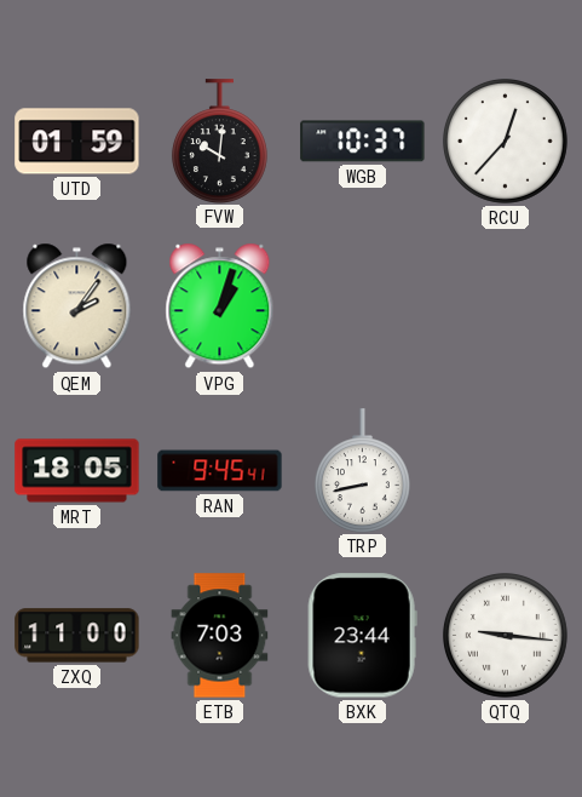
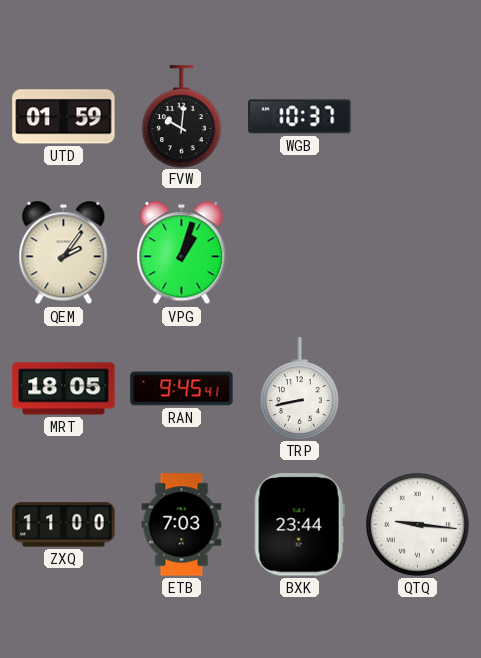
RCU: 12:37 -> none (505, 141)
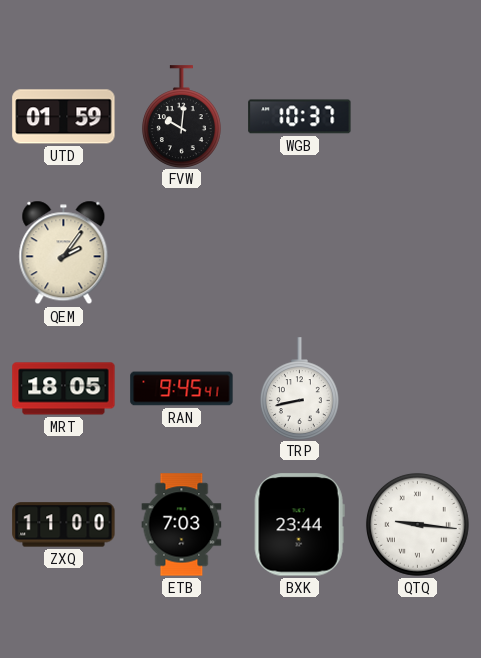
VPG: 1:03 -> none (182, 253)
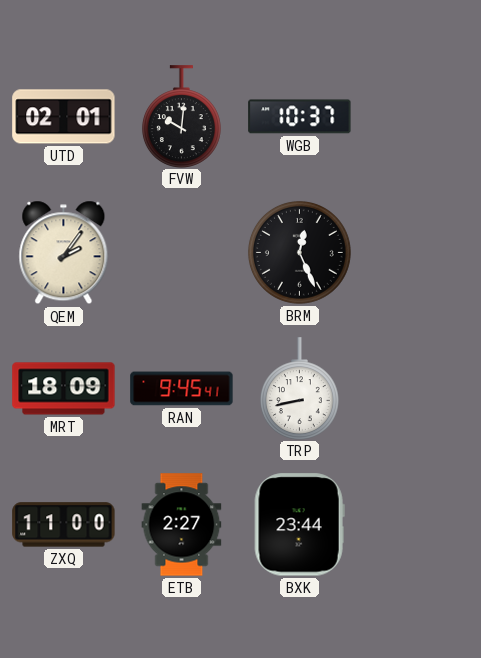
UTD: 01:59 -> 02:01 (64, 117)
BRM: none -> 12:26 (299, 252)
MRT: 18:05 -> 18:09 (64, 389)
ETB: 7:03 -> 2:27 (182, 525)
QTQ: 9:16 -> none (417, 524)
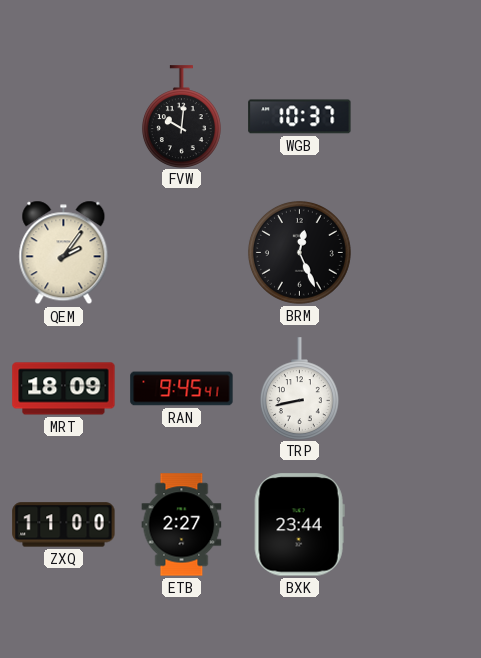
UTD: 02:01 -> none (64, 117)
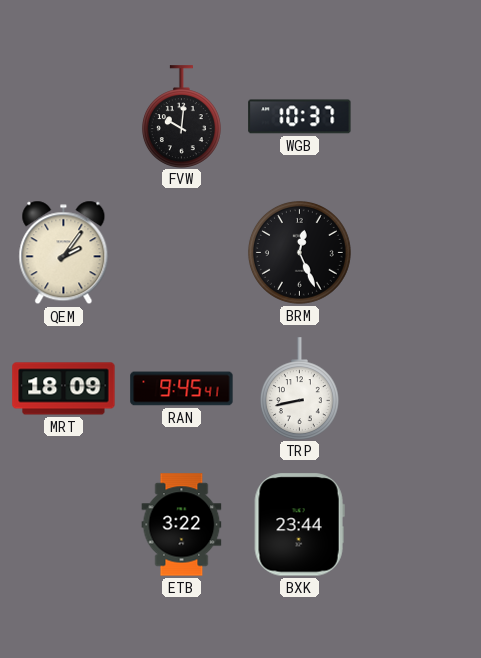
ZXQ: 11:00 -> none (64, 525)
ETB: 2:27 -> 3:22 (182, 525)
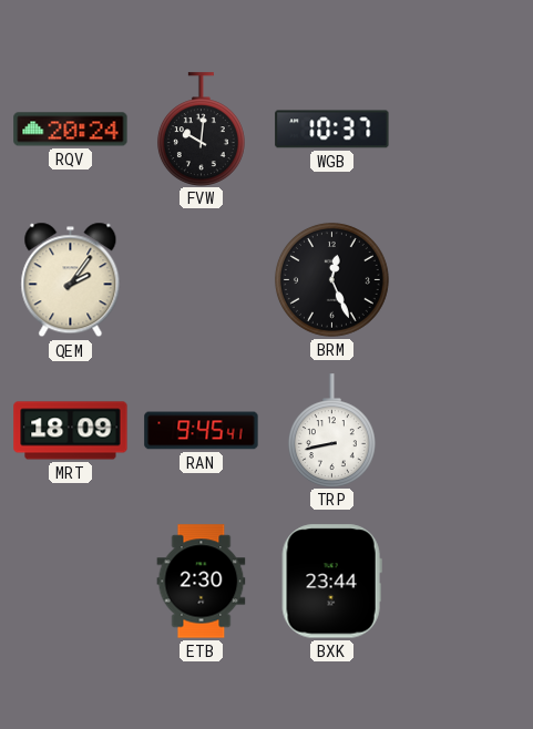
RQV: none -> 20:24 (71, 130)
ETB: 3:22 -> 2:30 (202, 582)
